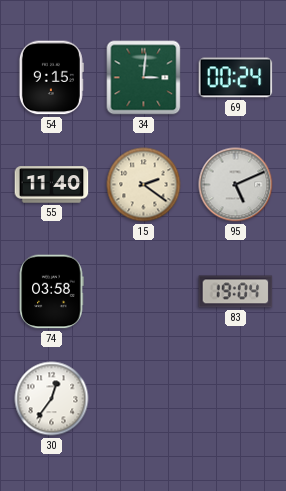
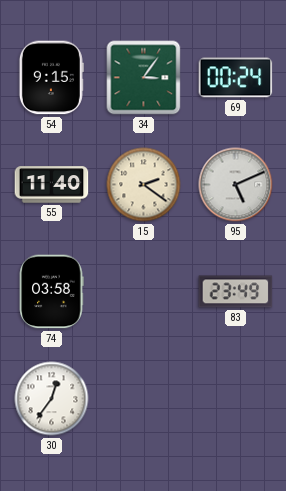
34: 3:01 -> 3:06 (144, 78)
83: 19:04 -> 23:49 (236, 292)
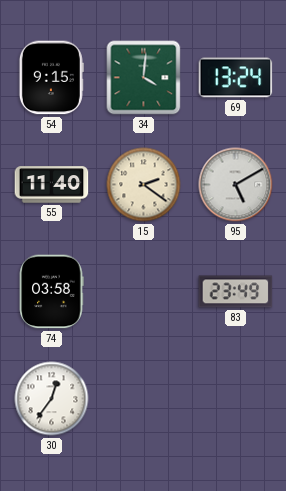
34: 3:06 -> 4:01 (144, 78)
69: 00:24 -> 13:24 (236, 78)
95: 5:11 -> 5:10 (236, 185)
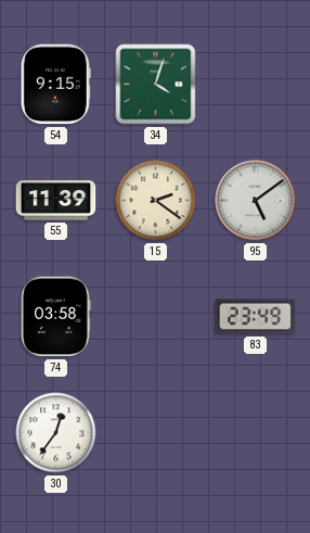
34: 4:01 -> 4:03 (156, 85)
69: 13:24 -> none (236, 78)
55: 11:40 -> 11:39 (56, 201)
95: 5:10 -> 5:09 (256, 201)
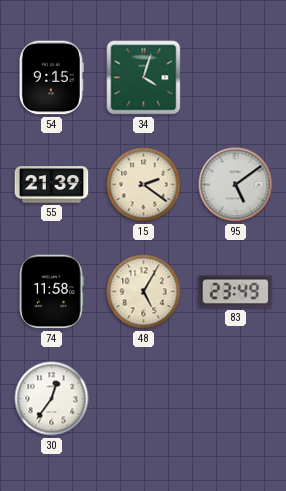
55: 11:39 -> 21:39 (52, 185)
74: 03:58 -> 11:58 (51, 292)
48: none -> 5:05 (144, 292)
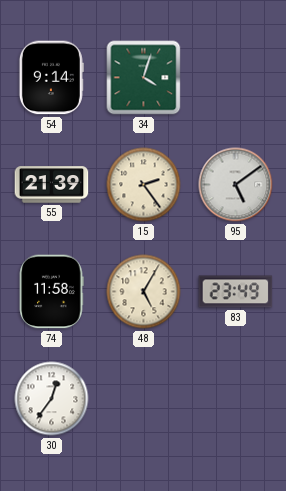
54: 9:15 -> 9:14 (51, 78)
15: 2:21 -> 2:24 (144, 185)
